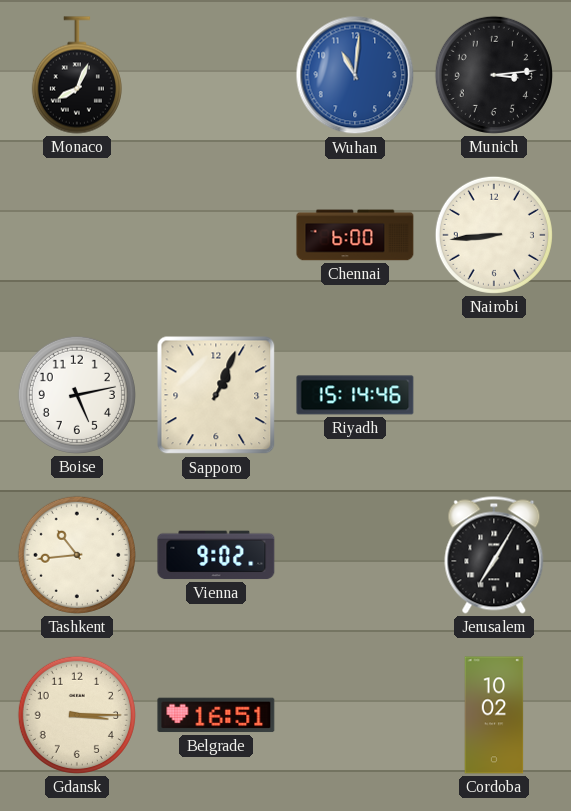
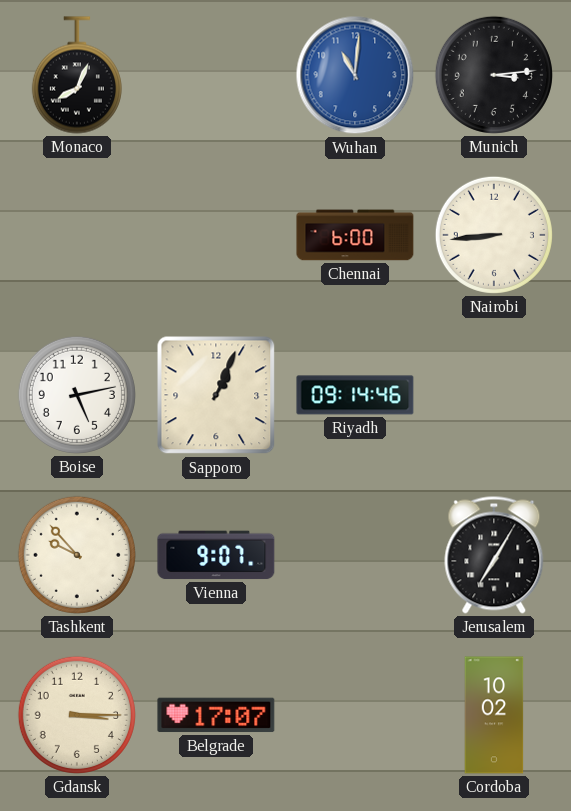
Riyadh: 15:14 -> 09:14 (355, 395)
Tashkent: 10:44 -> 9:53 (77, 555)
Vienna: 9:02 -> 9:07 (216, 555)
Belgrade: 16:51 -> 17:07 (216, 715)
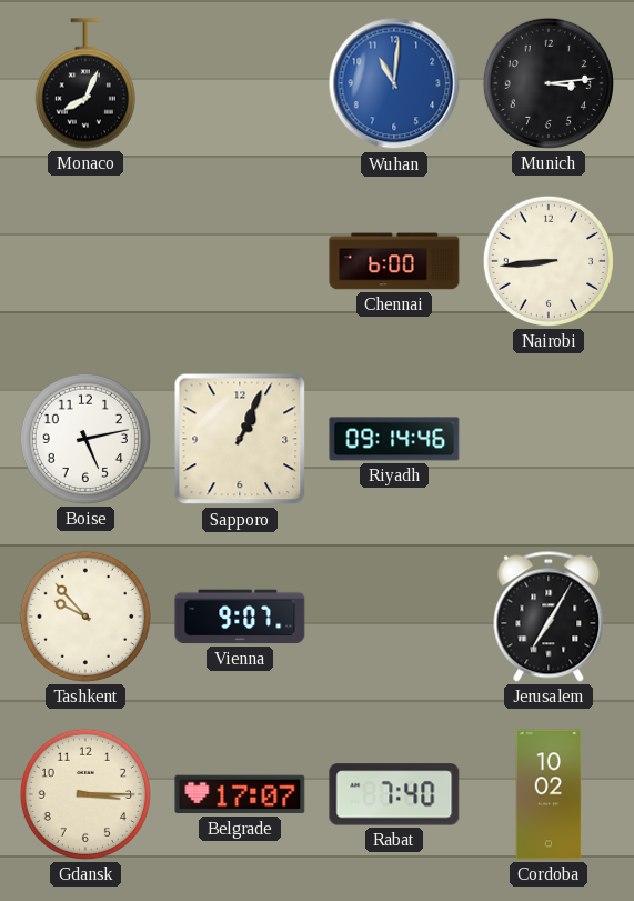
Rabat: none -> 7:40 (394, 794)
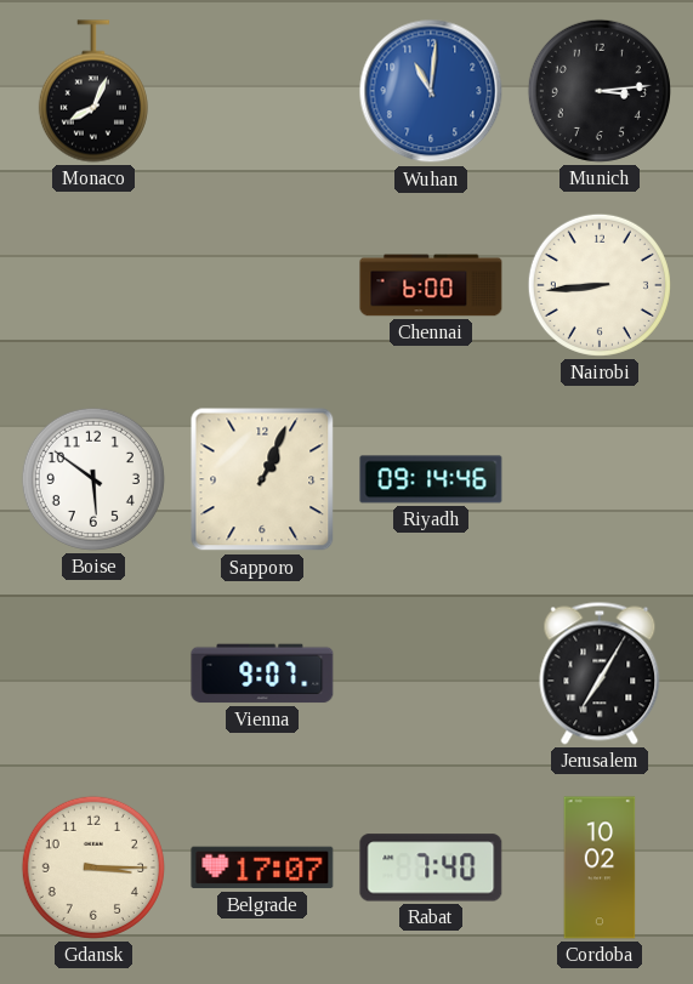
Boise: 5:13 -> 5:51 (93, 479)
Tashkent: 9:53 -> none (85, 617)
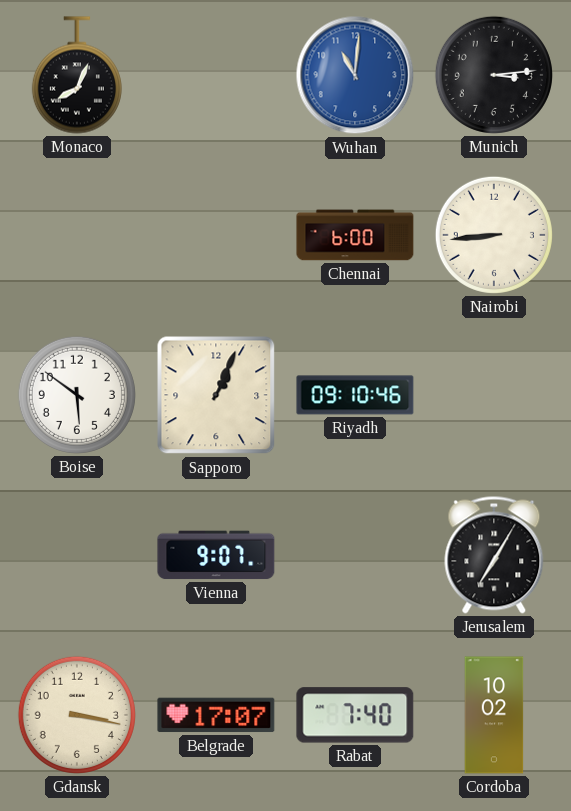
Riyadh: 09:14 -> 09:10 (355, 395)
Gdansk: 3:15 -> 3:17 (77, 715)
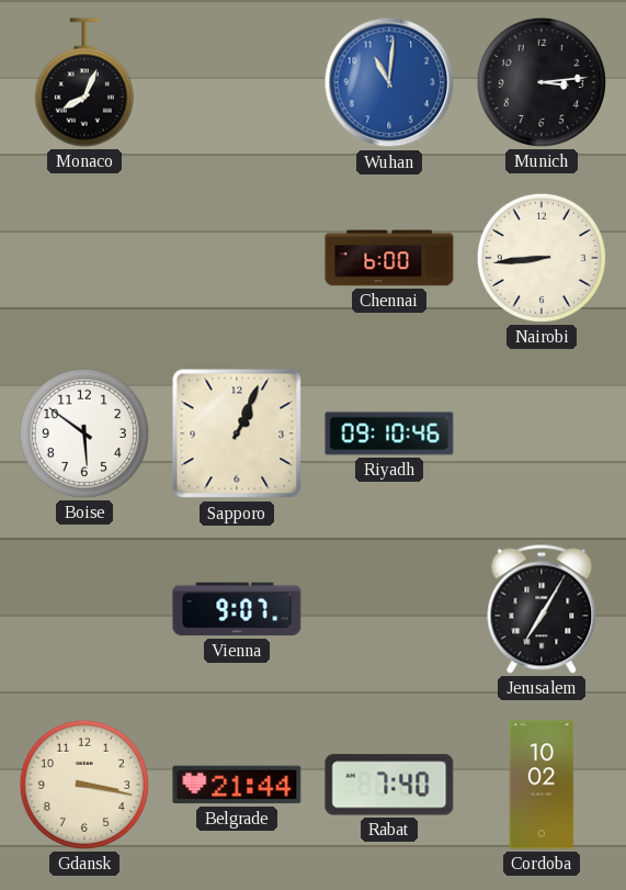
Belgrade: 17:07 -> 21:44 (237, 785)
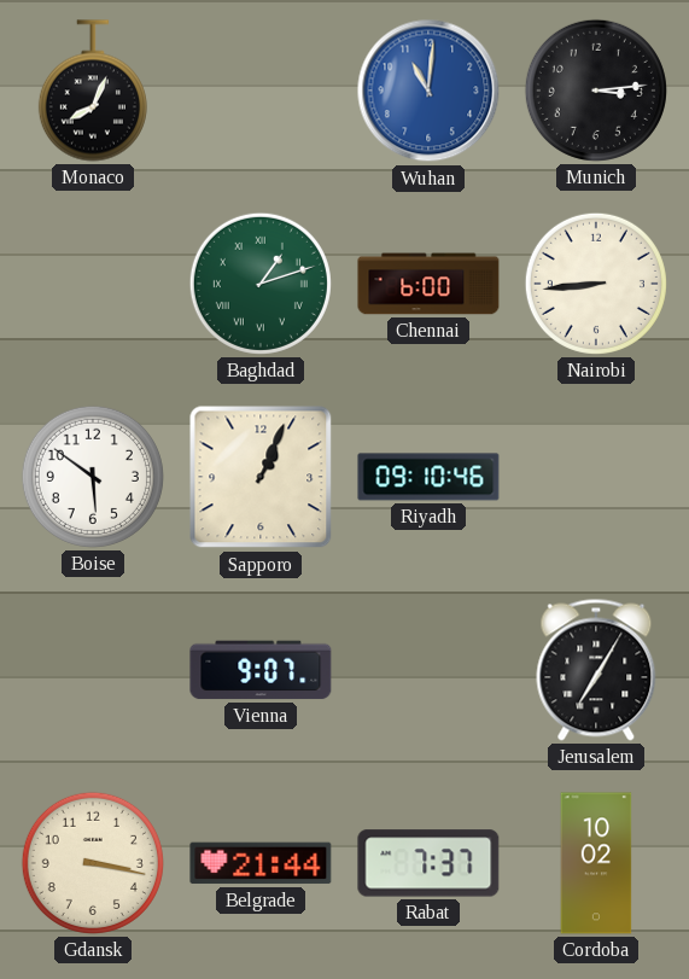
Baghdad: none -> 1:12 (261, 284)
Rabat: 7:40 -> 7:37 (428, 863)
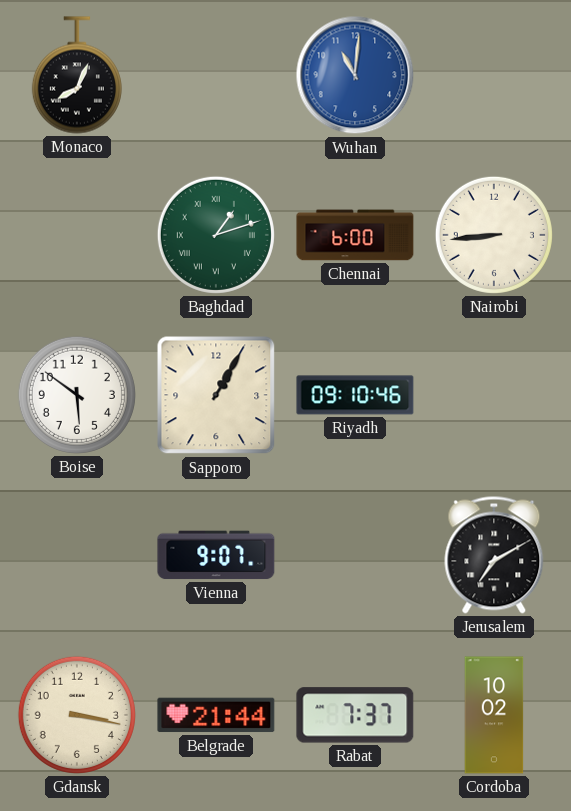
Munich: 3:14 -> none (596, 91)
Sapporo: 1:04 -> 1:05 (216, 395)
Jerusalem: 7:05 -> 7:10 (494, 555)
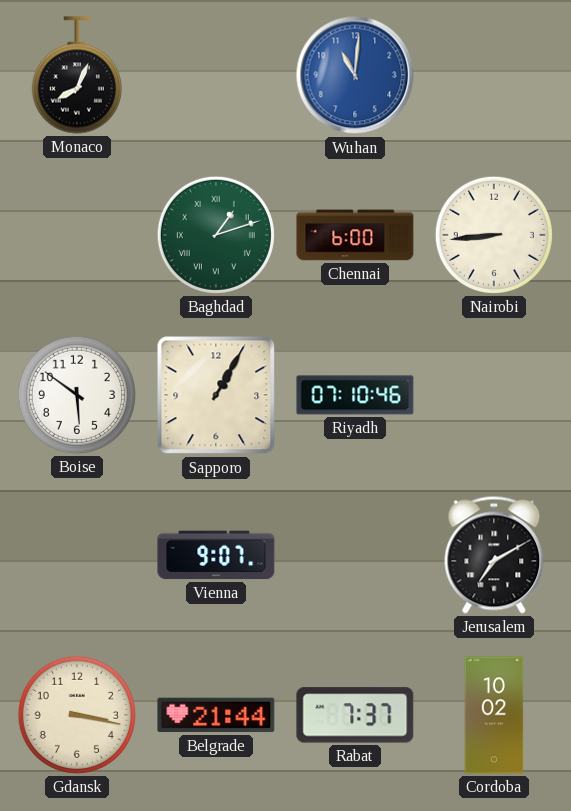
Riyadh: 09:10 -> 07:10 (355, 395)
